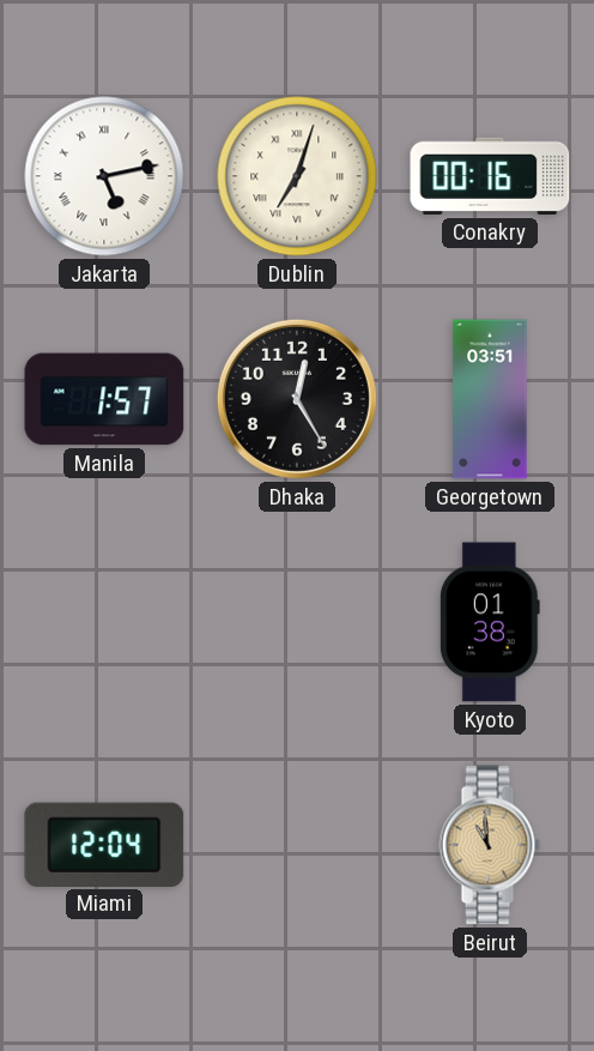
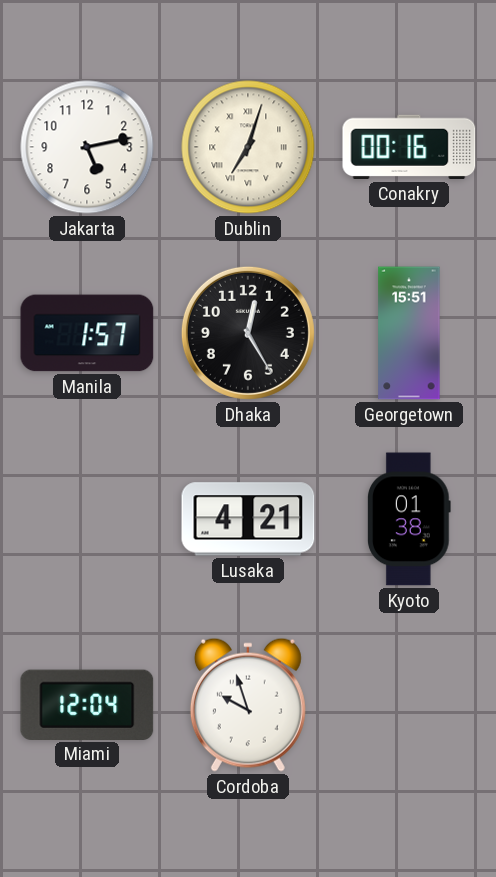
Jakarta numerals: Roman -> Arabic (87, 147)
Georgetown: 03:51 -> 15:51 (409, 333)
Lusaka: none -> 4:21 (248, 519)
Cordoba: none -> 9:57 (248, 705)
Beirut: 10:59 -> none (490, 845)
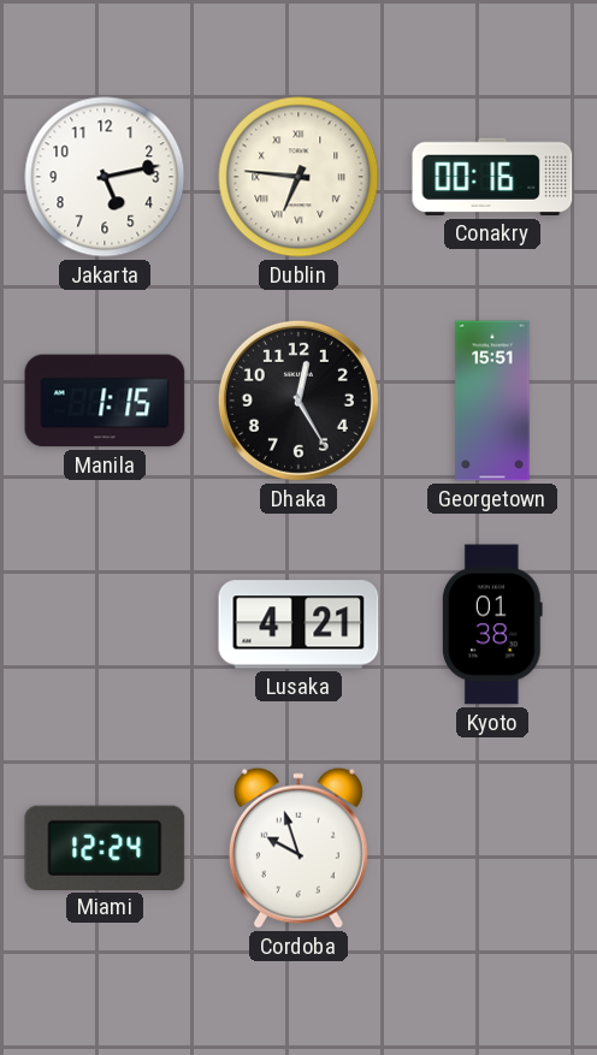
Dublin: 7:03 -> 6:46 (298, 177)
Manila: 1:57 -> 1:15 (105, 401)
Miami: 12:04 -> 12:24 (105, 847)
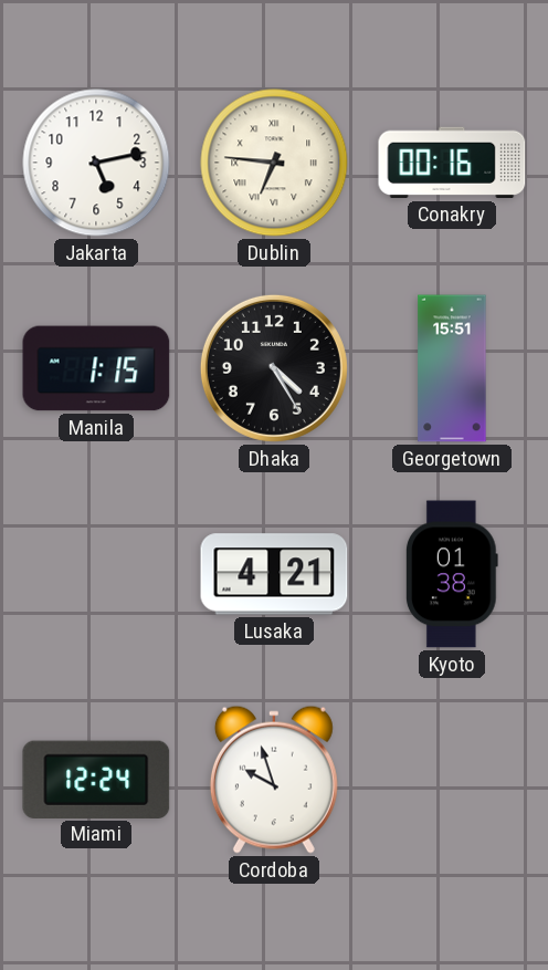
Dhaka: 12:25 -> 4:25 (274, 368)
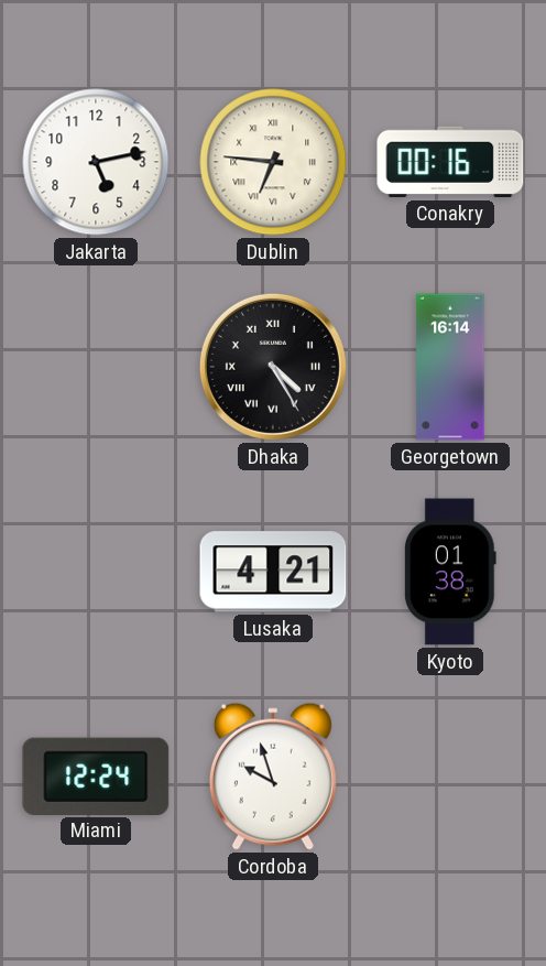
Manila: 1:15 -> none (96, 368)
Dhaka numerals: Arabic -> Roman (273, 367)
Georgetown: 15:51 -> 16:14 (450, 367)
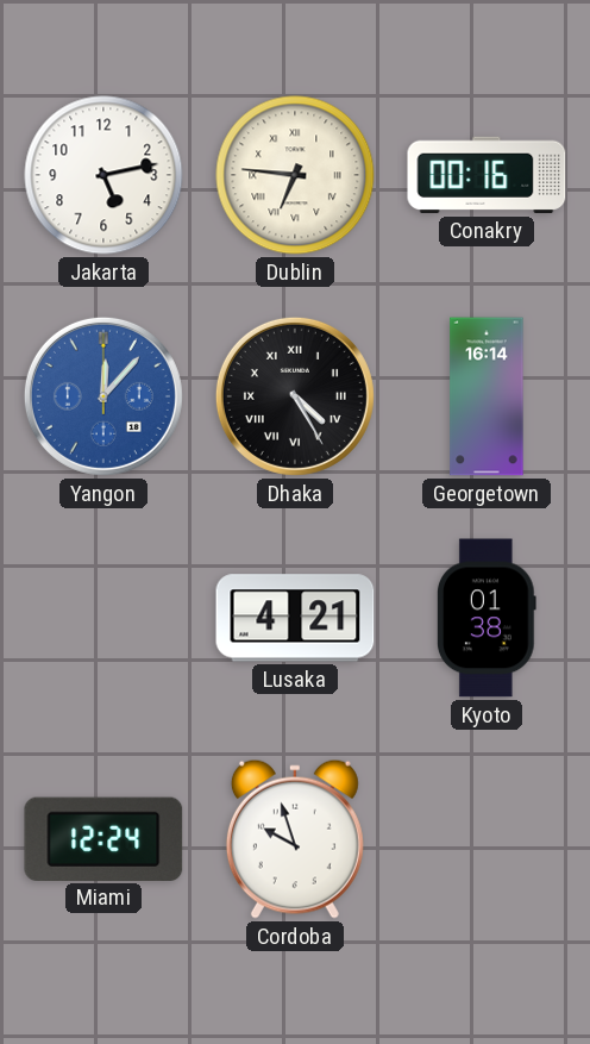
Yangon: none -> 12:07 (103, 396)
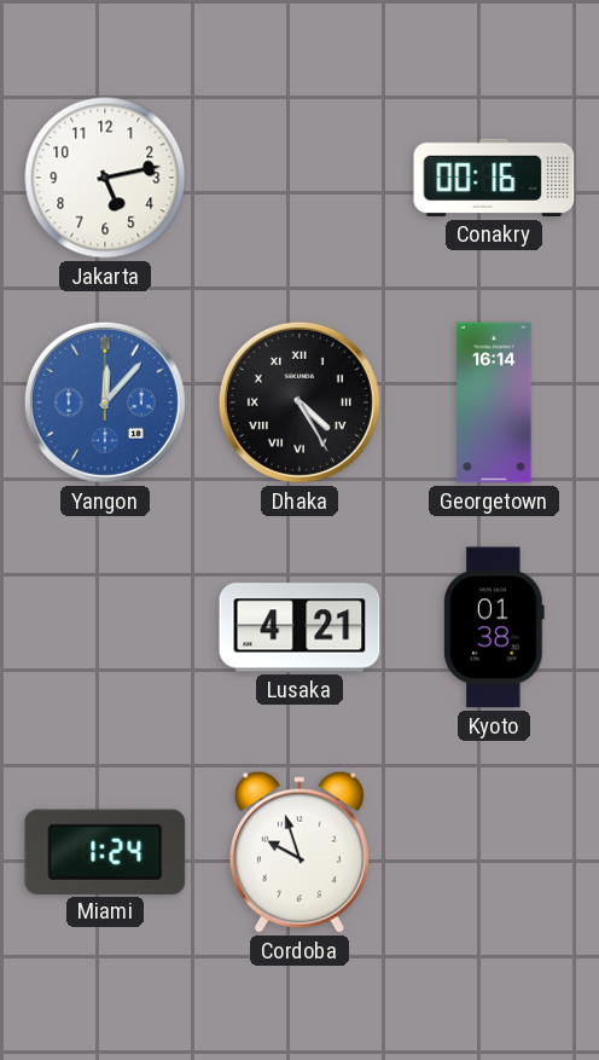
Dublin: 6:46 -> none (295, 175)
Miami: 12:24 -> 1:24 (105, 851)
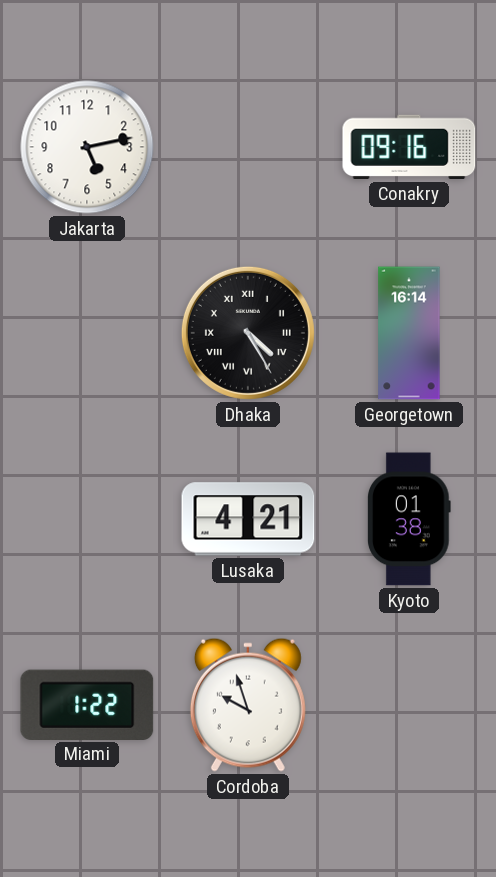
Conakry: 00:16 -> 09:16 (409, 147)
Yangon: 12:07 -> none (105, 402)
Miami: 1:24 -> 1:22 (87, 704)
